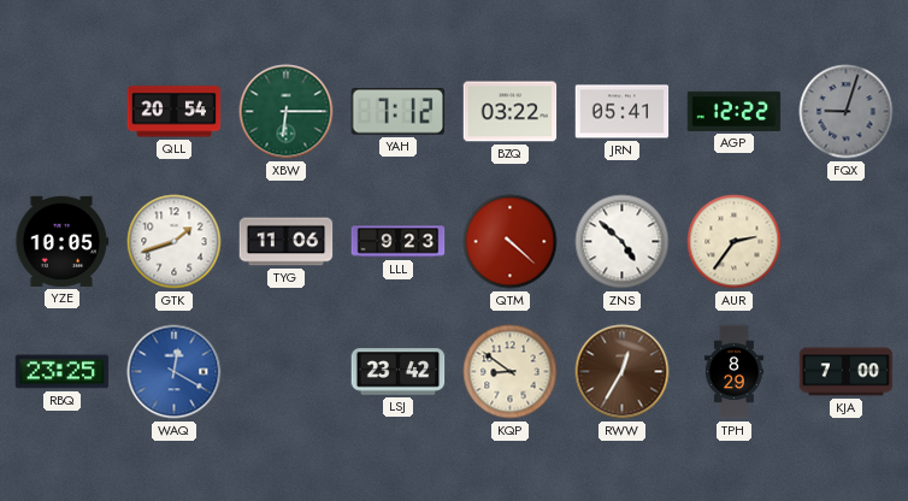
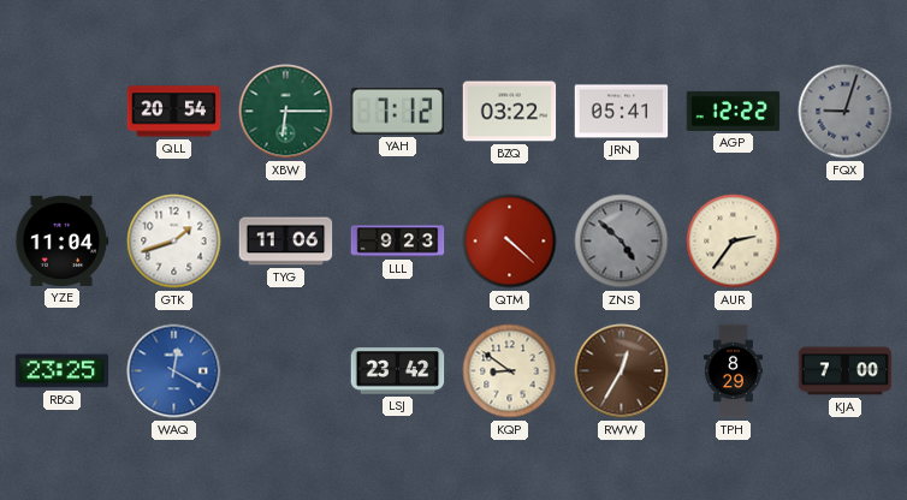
YZE: 10:05 -> 11:04 (63, 240)
ZNS dial: white -> grey (622, 242)
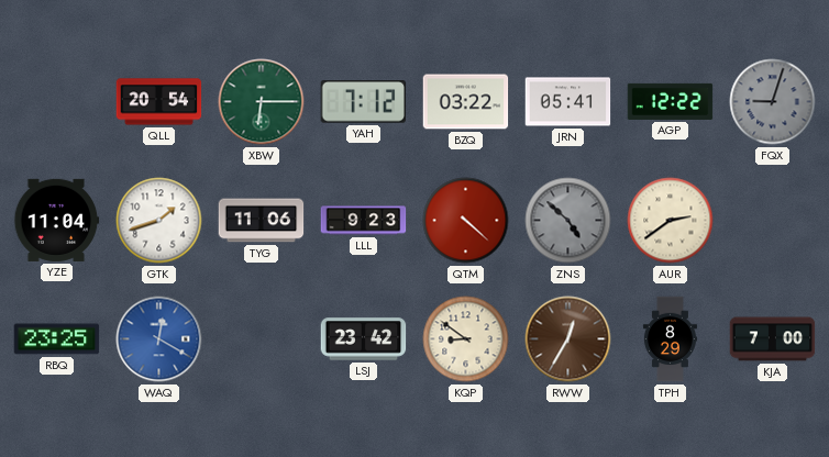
AUR: 2:36 -> 2:39 (671, 221)
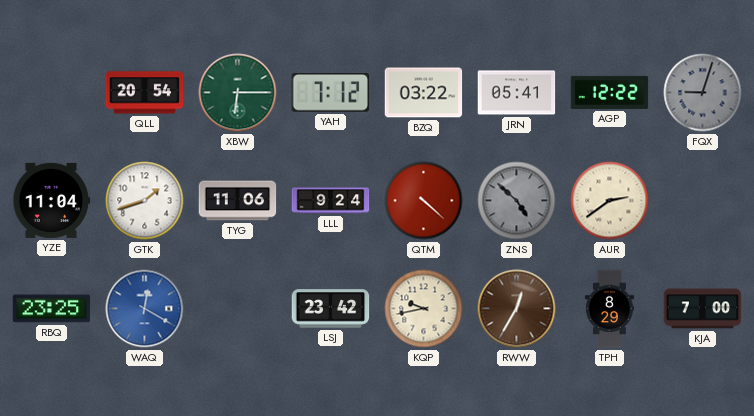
LLL: 9:23 -> 9:24 (331, 201)
KQP: 8:51 -> 9:43 (424, 309)
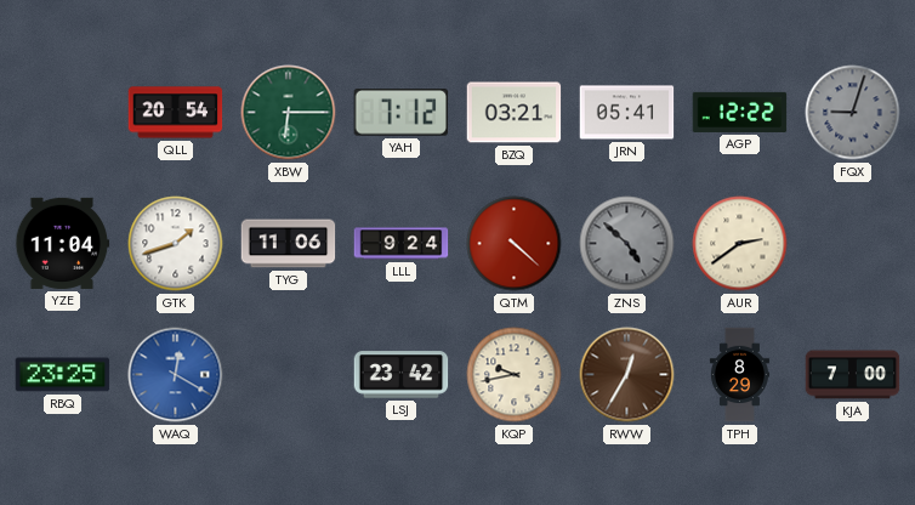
BZQ: 03:22 -> 03:21 (515, 113)
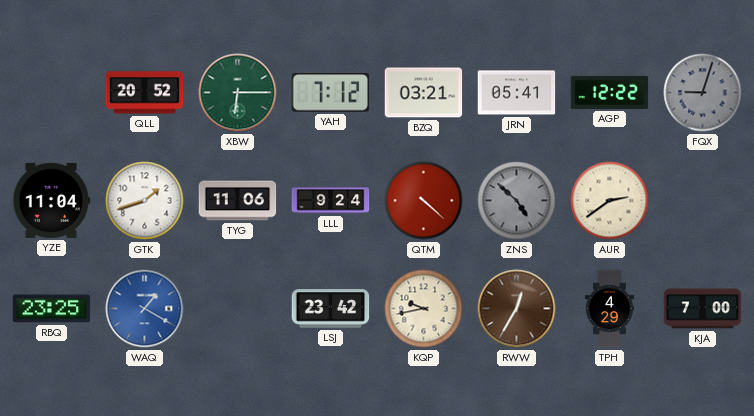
QLL: 20:54 -> 20:52 (145, 93)
WAQ: 12:20 -> 1:20 (145, 309)
TPH: 8:29 -> 4:29 (609, 309)
